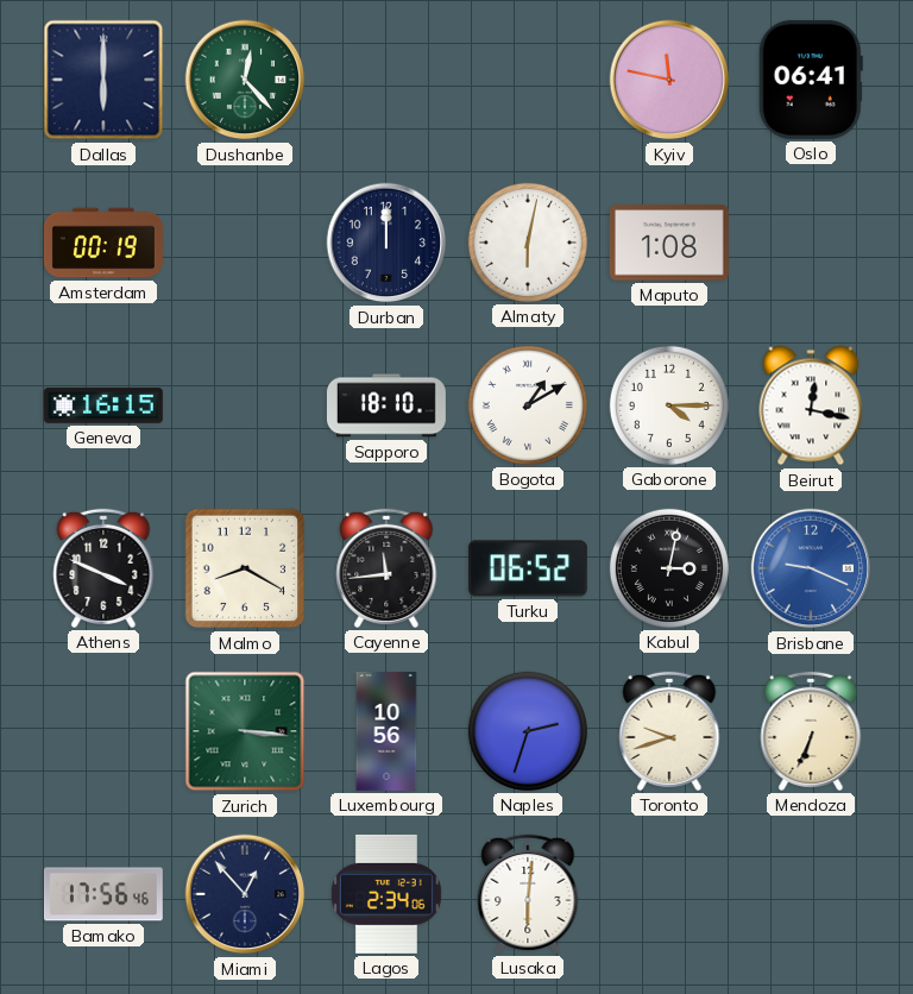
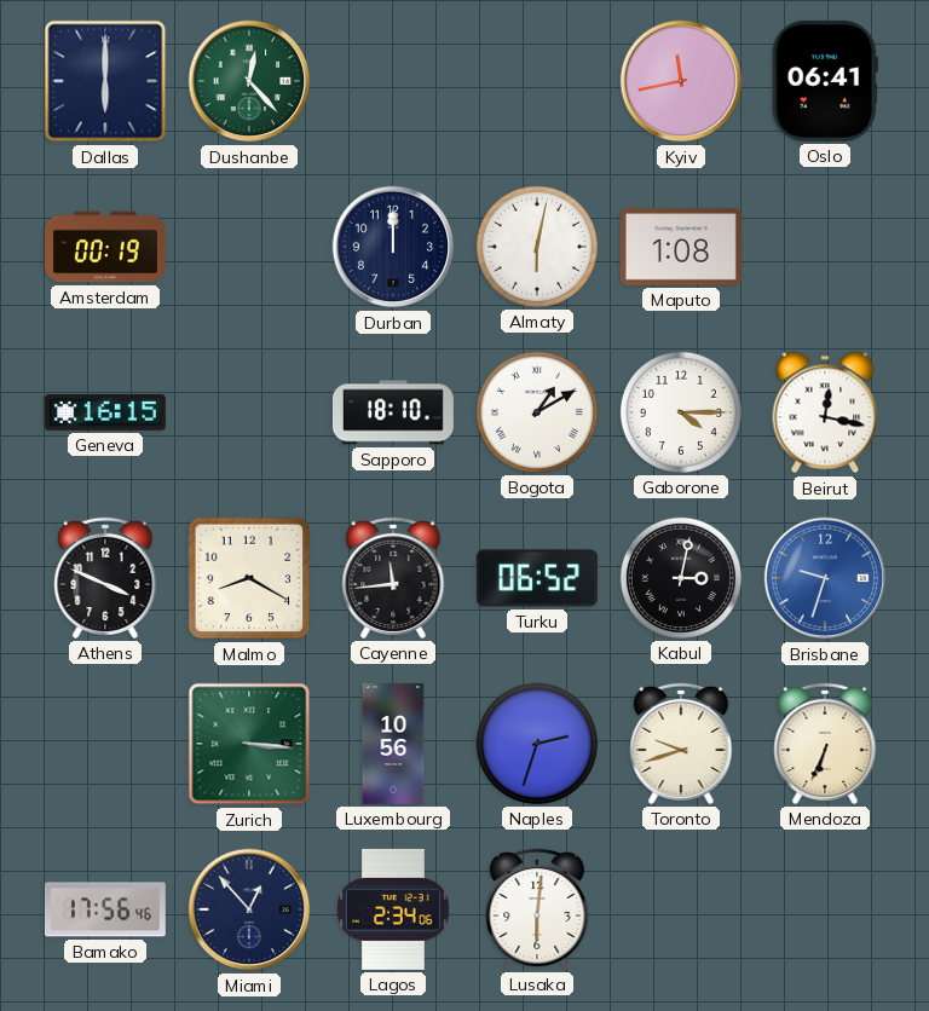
Kyiv: 11:47 -> 11:43 (681, 81)
Brisbane: 9:19 -> 9:33 (825, 578)
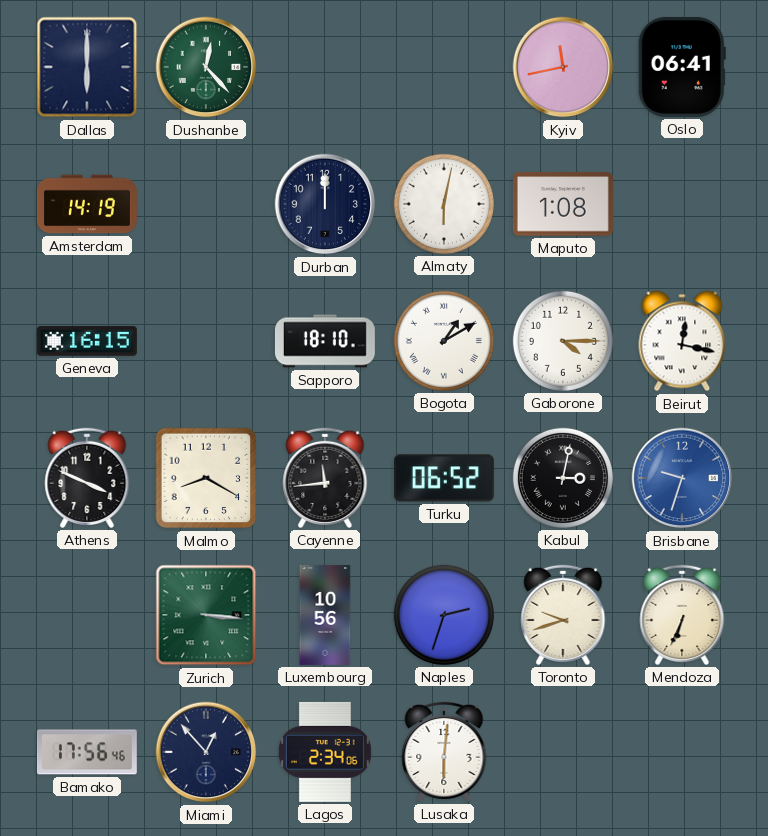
Amsterdam: 00:19 -> 14:19 (87, 204)
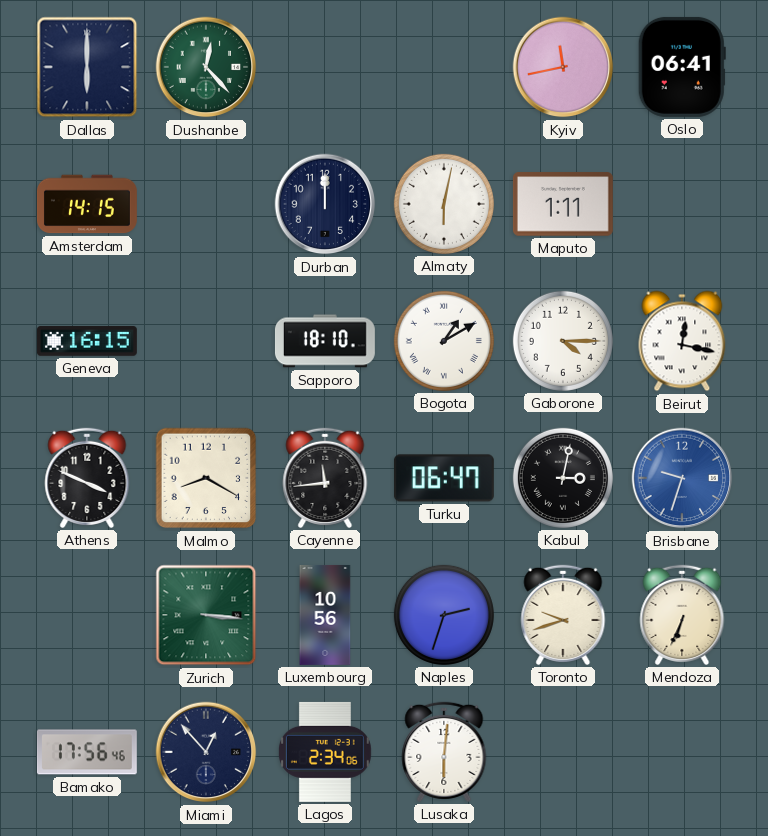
Amsterdam: 14:19 -> 14:15 (87, 204)
Maputo: 1:08 -> 1:11 (563, 204)
Turku: 06:52 -> 06:47 (444, 478)
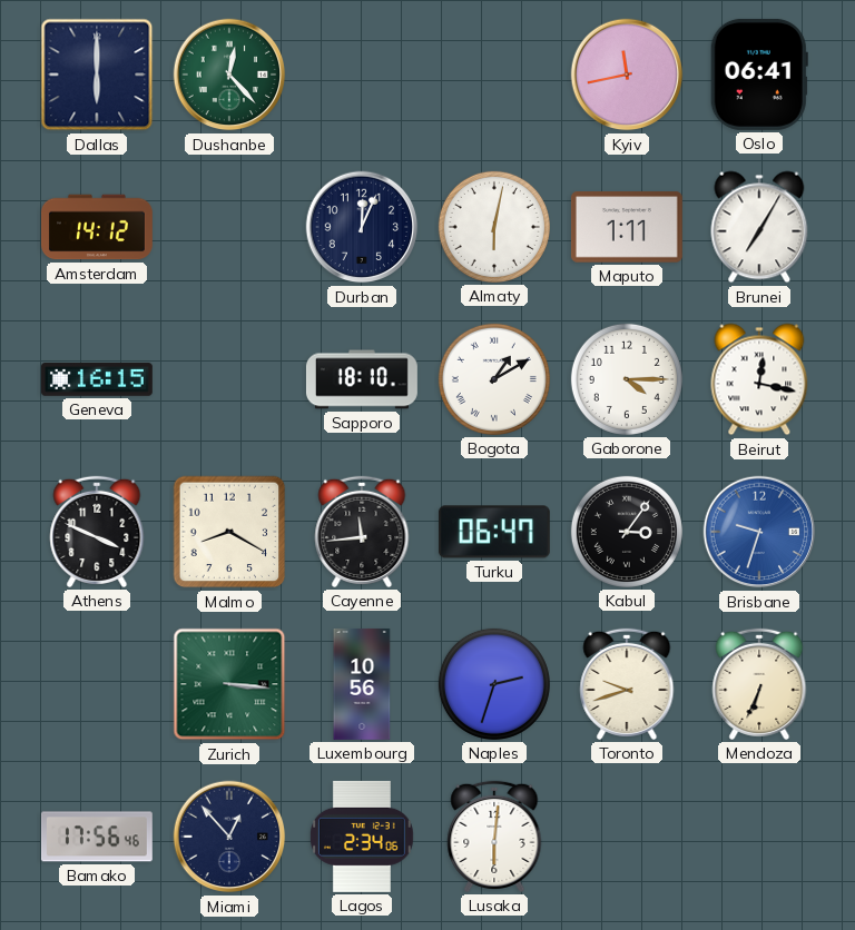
Amsterdam: 14:15 -> 14:12 (97, 227)
Durban: 12:00 -> 12:04 (362, 227)
Brunei: none -> 7:05 (759, 227)
Kabul: 3:02 -> 3:06 (627, 532)
